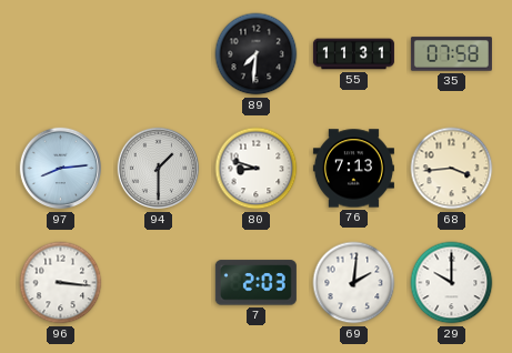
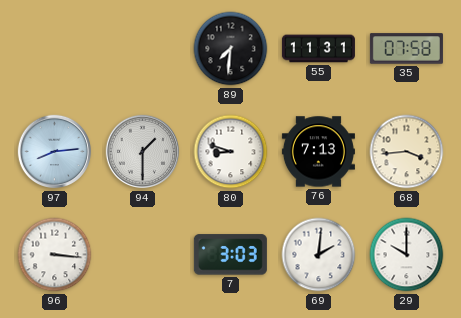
7: 2:03 -> 3:03 (230, 255)
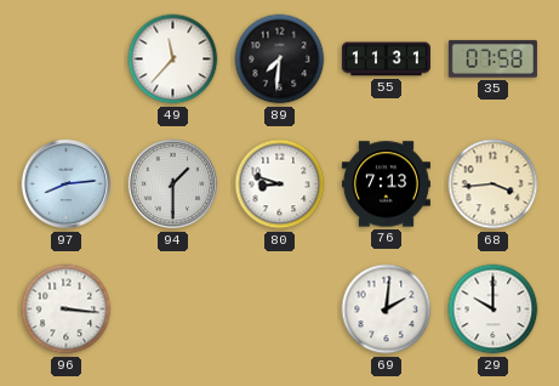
49: none -> 11:37 (173, 59)
7: 3:03 -> none (230, 255)
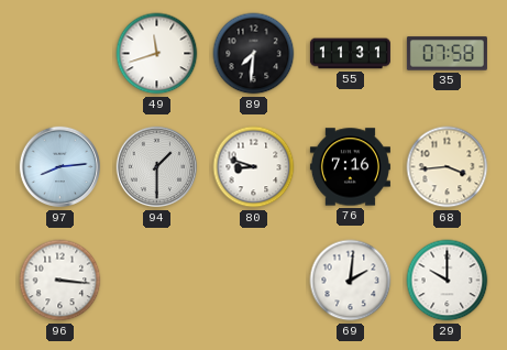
49: 11:37 -> 11:42 (157, 54)
76: 7:13 -> 7:16 (350, 167)
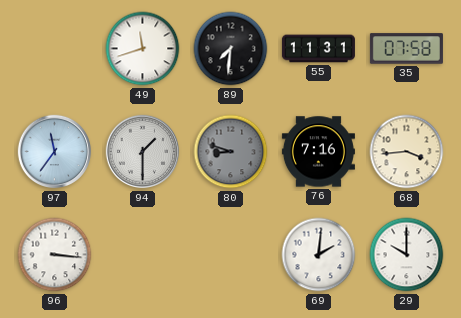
97: 8:14 -> 11:36 (55, 152)
80 dial: white -> grey (231, 152)
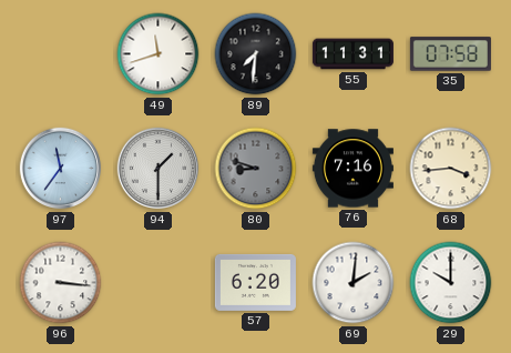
57: none -> 6:20 (255, 282)
